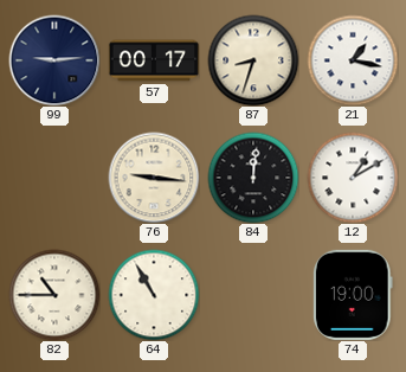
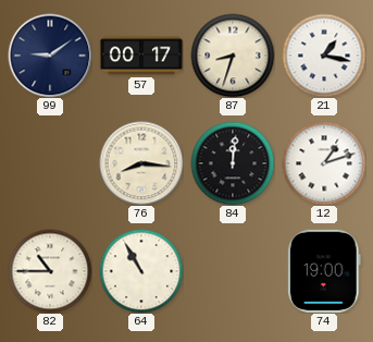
99: 9:14 -> 9:09 (50, 56)
76: 9:16 -> 8:16 (141, 163)
12: 1:10 -> 1:12 (324, 163)
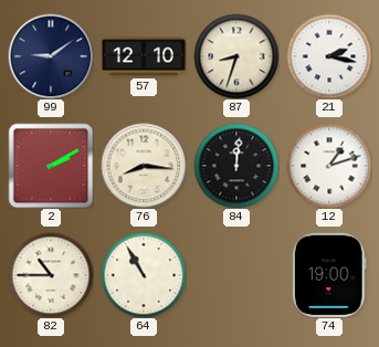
57: 00:17 -> 12:10 (144, 56)
21: 1:17 -> 2:17 (329, 56)
2: none -> 2:10 (51, 166)
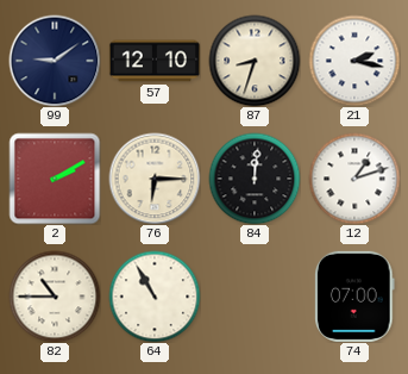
76: 8:16 -> 6:15 (155, 179)
74: 19:00 -> 07:00 (356, 297)
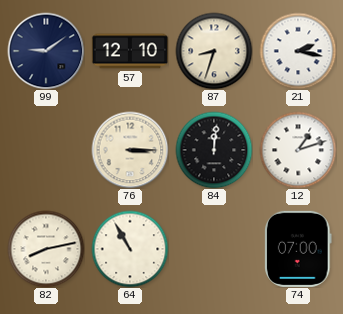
2: 2:10 -> none (55, 179)
76: 6:15 -> 3:15 (130, 150)
82: 10:45 -> 8:13 (46, 249)
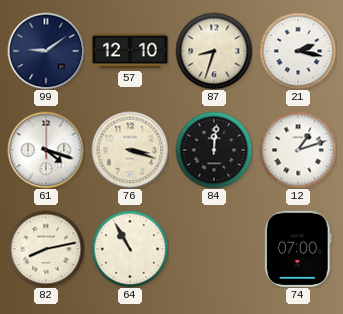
61: none -> 4:18 (46, 150)
76: 3:15 -> 3:18 (130, 150)
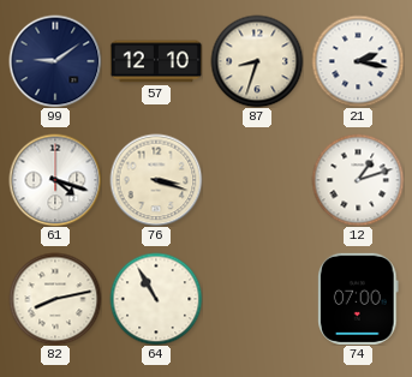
84: 12:01 -> none (214, 150)
